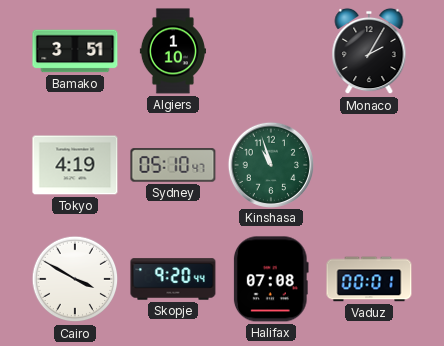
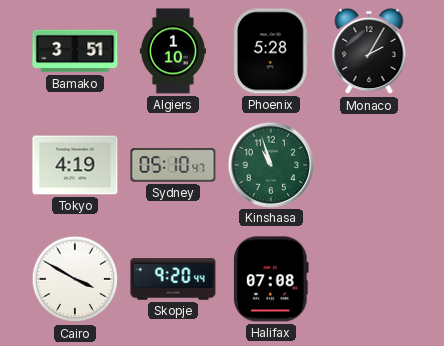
Phoenix: none -> 5:28 (272, 51)
Vaduz: 00:01 -> none (369, 279)
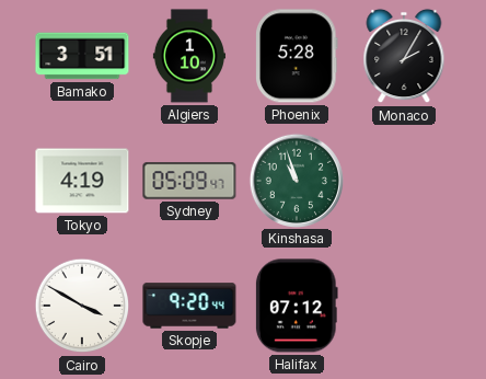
Sydney: 05:10 -> 05:09 (189, 181)
Halifax: 07:08 -> 07:12 (297, 306)
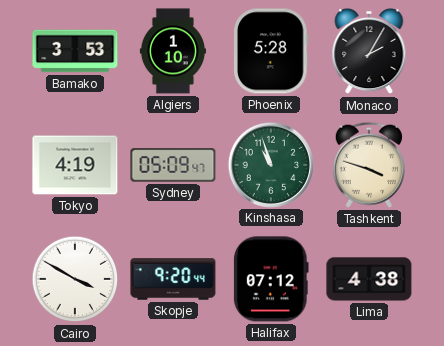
Bamako: 3:51 -> 3:53 (75, 51)
Tashkent: none -> 3:48 (369, 165)
Lima: none -> 4:38 (369, 279)
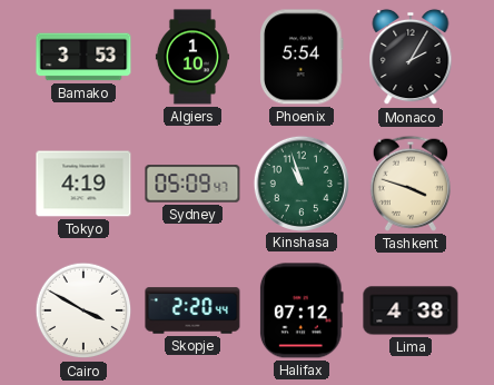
Phoenix: 5:28 -> 5:54 (303, 57)
Skopje: 9:20 -> 2:20 (192, 310)
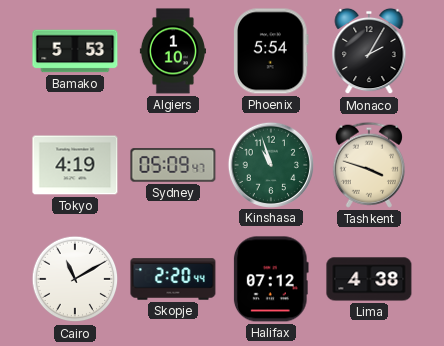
Bamako: 3:53 -> 5:53 (75, 51)
Cairo: 3:50 -> 11:10 (75, 279)
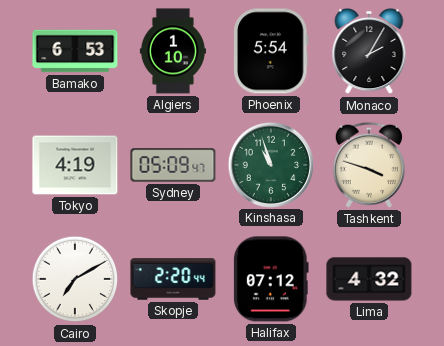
Bamako: 5:53 -> 6:53 (75, 51)
Cairo: 11:10 -> 7:10 (75, 279)
Lima: 4:38 -> 4:32 (369, 279)
